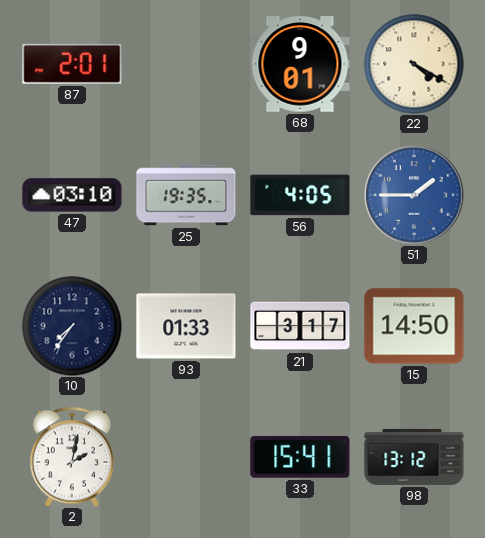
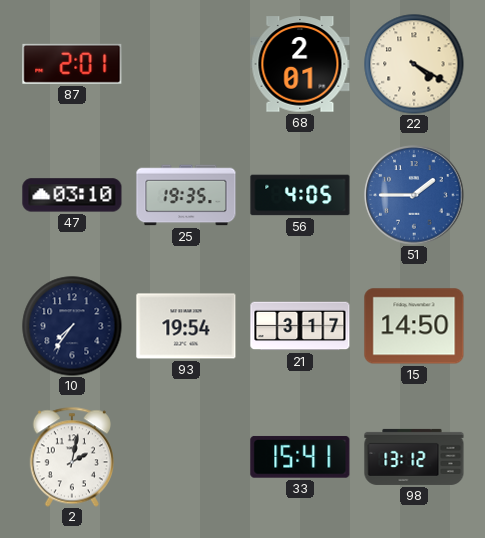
68: 9:01 -> 2:01 (300, 64)
93: 01:33 -> 19:54 (186, 326)
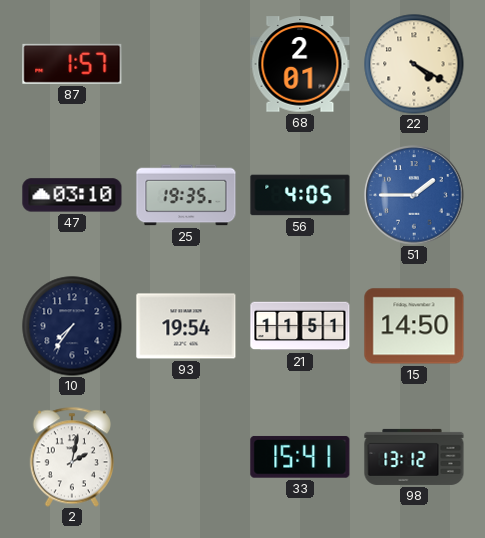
87: 2:01 -> 1:57 (72, 64)
21: 3:17 -> 11:51 (300, 326)
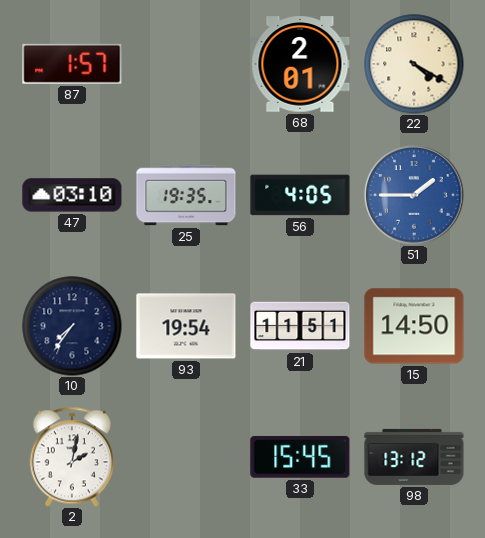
33: 15:41 -> 15:45 (300, 457)
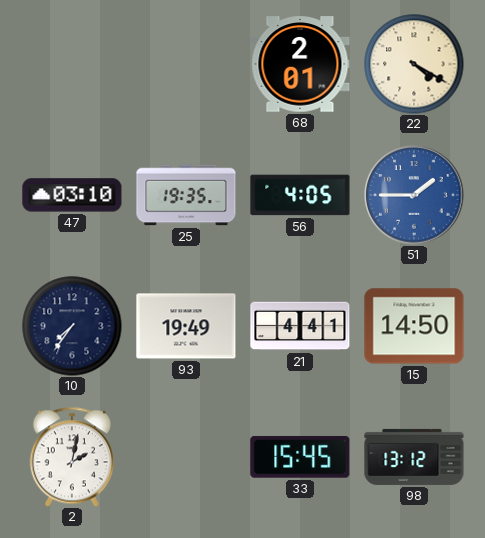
87: 1:57 -> none (72, 64)
93: 19:54 -> 19:49 (186, 326)
21: 11:51 -> 4:41 (300, 326)
